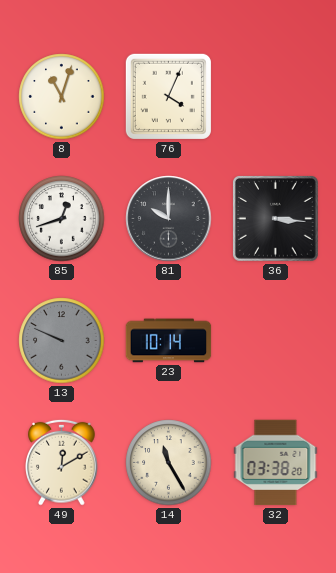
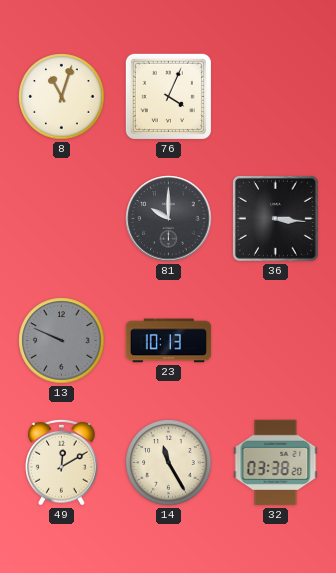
85: 12:42 -> none (62, 219)
23: 10:14 -> 10:13 (169, 341)
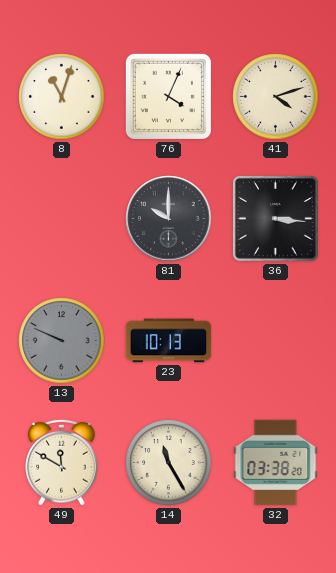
41: none -> 4:12 (276, 97)
49: 12:10 -> 11:50 (62, 462)
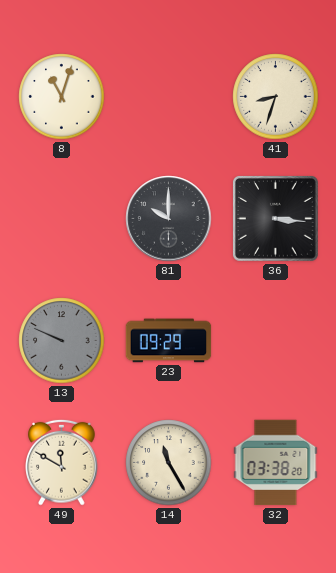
76: 4:04 -> none (168, 96)
41: 4:12 -> 8:33 (276, 97)
23: 10:13 -> 09:29 (169, 341)
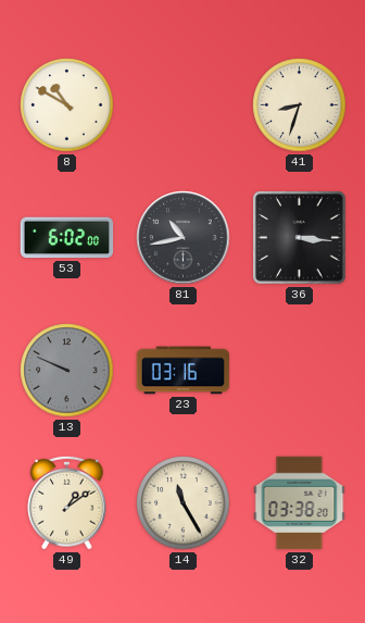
8: 11:03 -> 10:50 (67, 105)
53: none -> 6:02 (67, 238)
81: 10:00 -> 10:43 (184, 238)
23: 09:29 -> 03:16 (184, 371)
49: 11:50 -> 1:09 (67, 502)
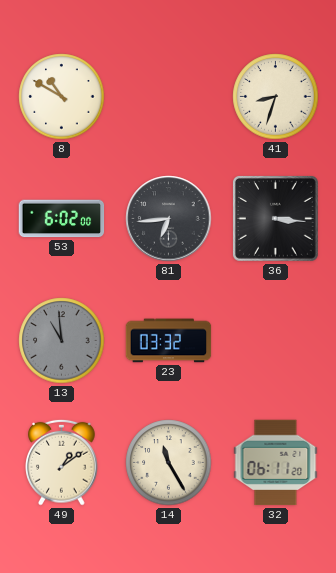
81: 10:43 -> 6:44 (169, 219)
13: 9:49 -> 10:59 (62, 341)
23: 03:16 -> 03:32 (169, 341)
32: 03:38 -> 06:11 (276, 463)
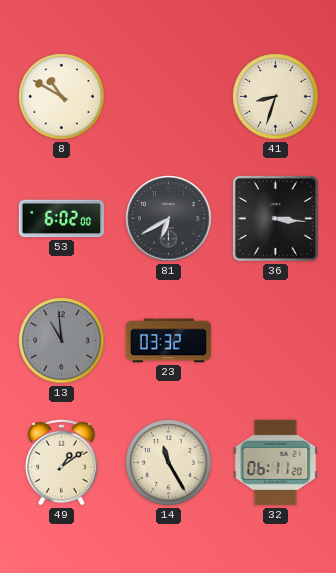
81: 6:44 -> 6:40 (169, 219)
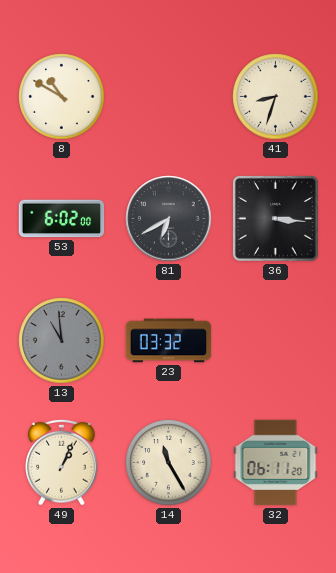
49: 1:09 -> 1:04 (62, 462)
